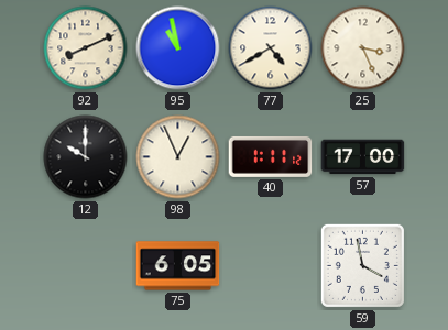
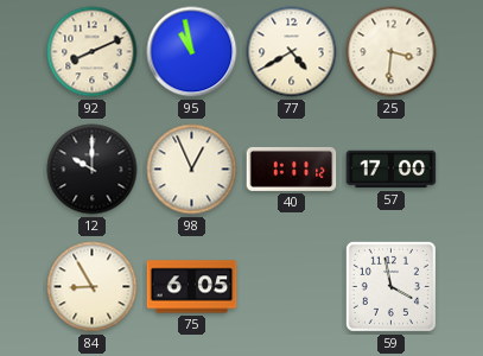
25: 3:26 -> 3:31 (392, 52)
84: none -> 8:55 (93, 287)
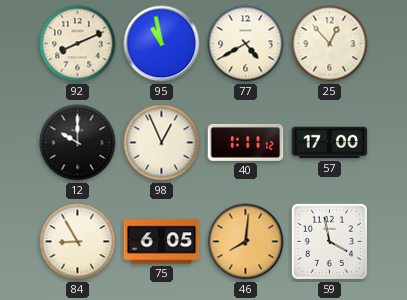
25: 3:31 -> 12:53 (330, 44)
46: none -> 8:01 (246, 242)
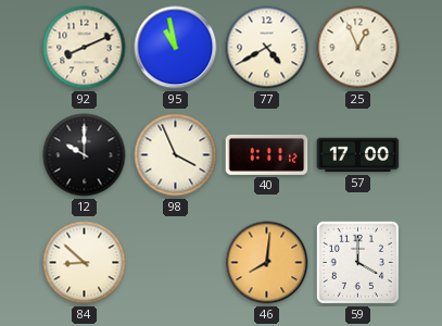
25: 12:53 -> 12:56 (358, 48)
98: 12:56 -> 3:56 (176, 155)
84: 8:55 -> 8:52 (85, 263)
75: 6:05 -> none (162, 242)
59: 3:58 -> 4:00 (357, 262)
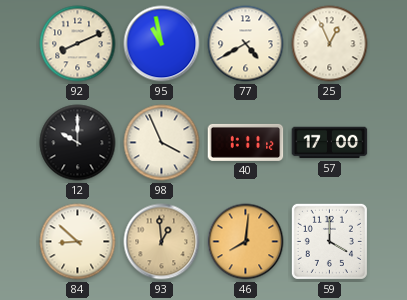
93: none -> 12:59 (162, 242)
